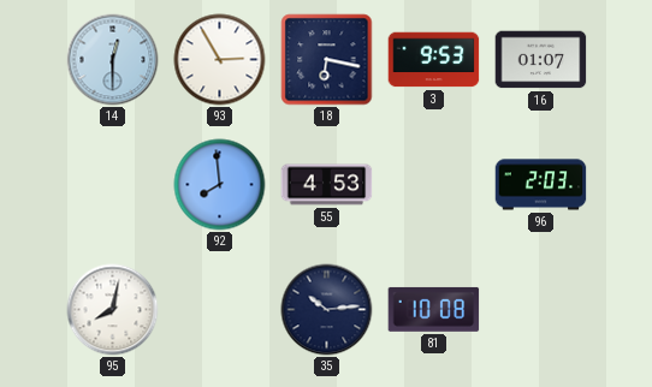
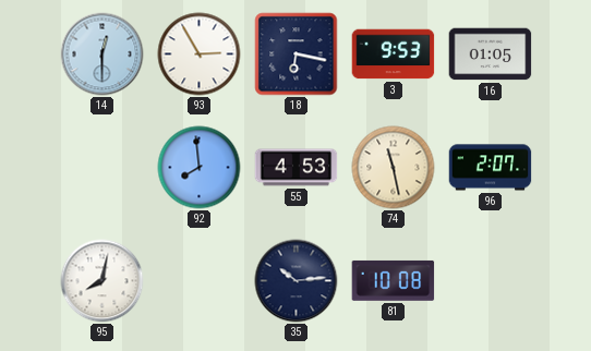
16: 01:07 -> 01:05 (491, 55)
74: none -> 11:28 (394, 168)
96: 2:03 -> 2:07 (491, 168)
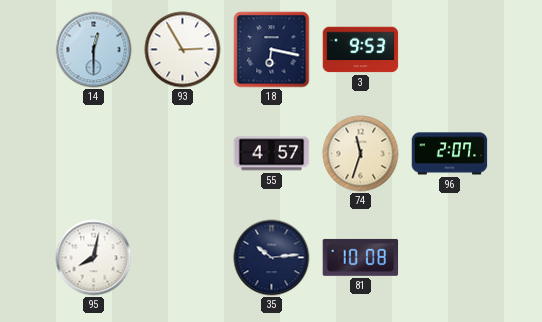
16: 01:05 -> none (491, 55)
92: 7:59 -> none (200, 168)
55: 4:53 -> 4:57 (272, 154)
74: 11:28 -> 11:33 (361, 154)
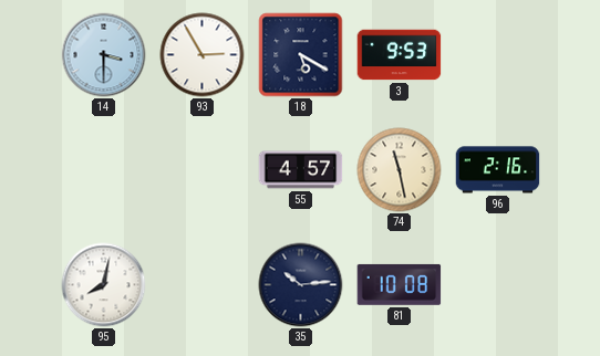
14: 12:30 -> 3:30 (104, 55)
18: 6:17 -> 5:20 (301, 55)
74: 11:33 -> 11:28 (400, 170)
96: 2:07 -> 2:16 (498, 170)
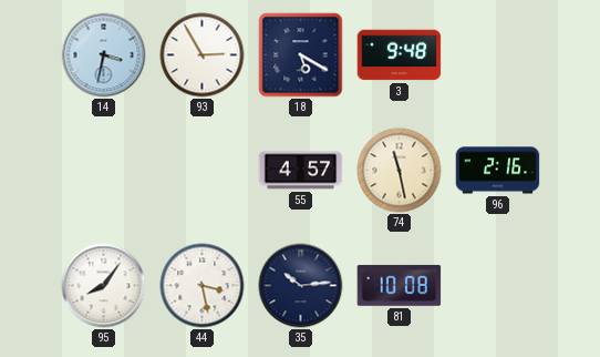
14: 3:30 -> 3:32 (104, 55)
3: 9:53 -> 9:48 (400, 55)
95: 8:02 -> 8:06 (104, 286)
44: none -> 3:28 (203, 286)
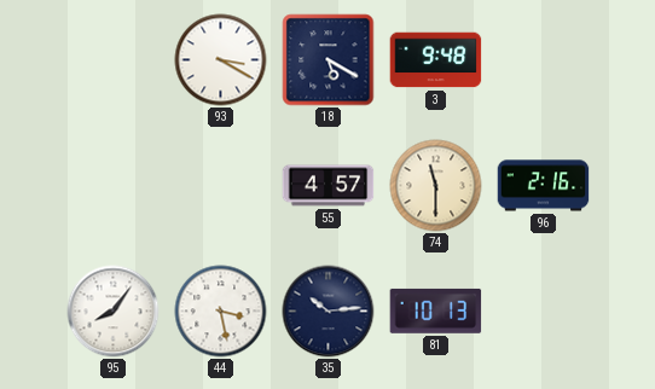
14: 3:32 -> none (104, 55)
93: 2:55 -> 3:20 (221, 60)
74: 11:28 -> 11:30 (436, 186)
81: 10:08 -> 10:13 (436, 310)
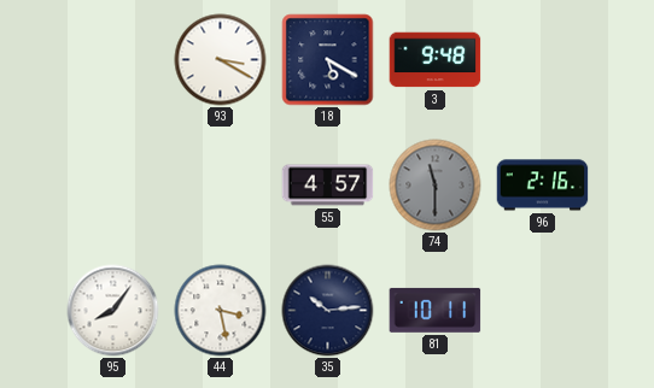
74 dial: cream -> grey (436, 186)
81: 10:13 -> 10:11 (436, 310)
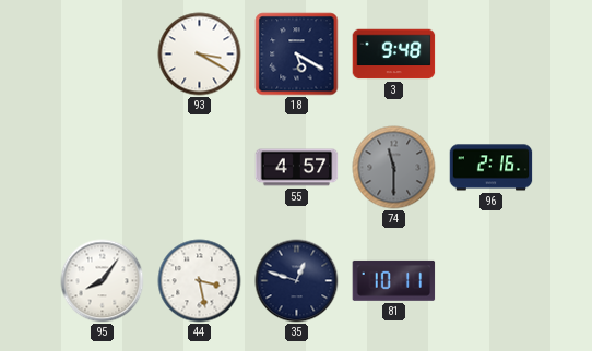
35: 10:14 -> 12:48 (297, 281)
